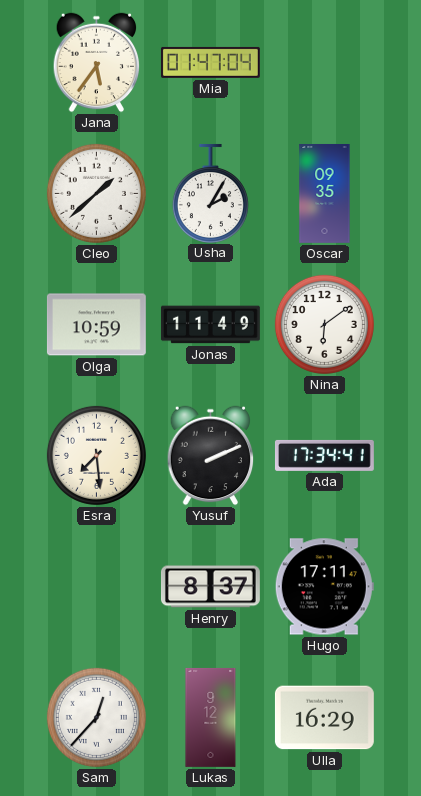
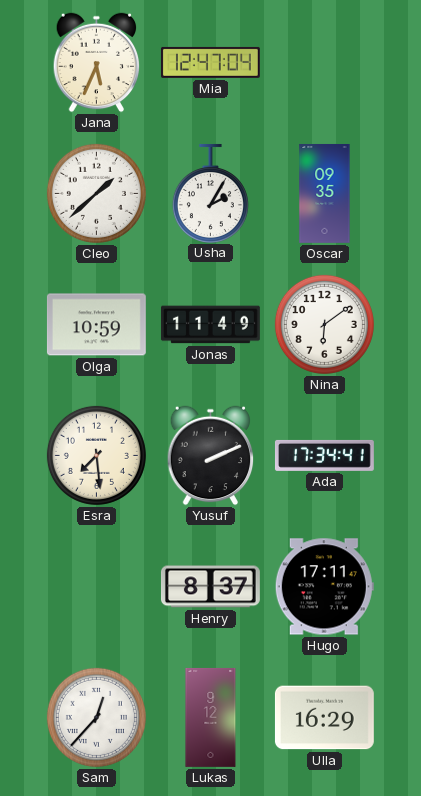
Jana: 5:36 -> 5:34 (97, 63)
Mia: 01:47 -> 12:47 (210, 62)
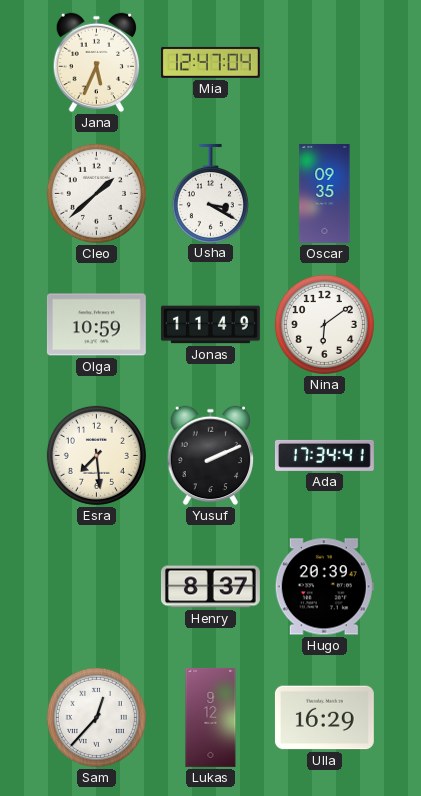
Usha: 2:05 -> 3:20 (210, 193)
Hugo: 17:11 -> 20:39 (324, 587)
